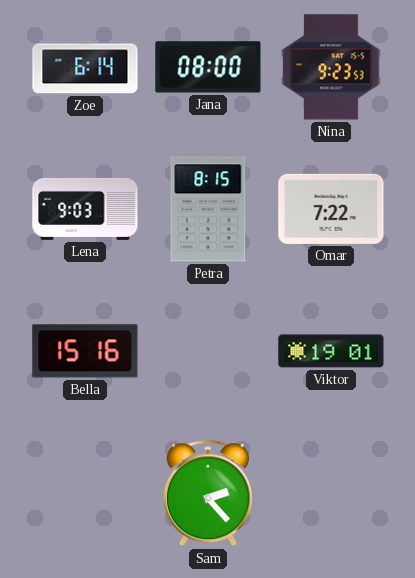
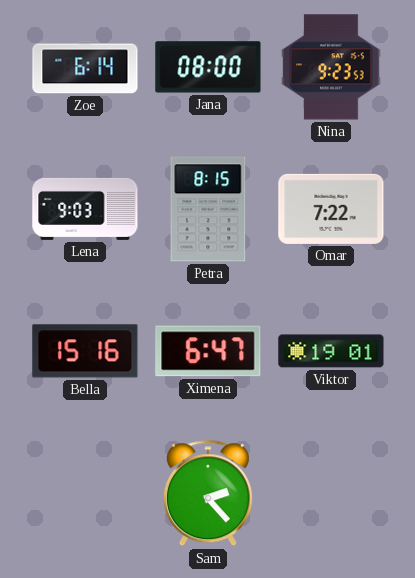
Ximena: none -> 6:47 (208, 351)
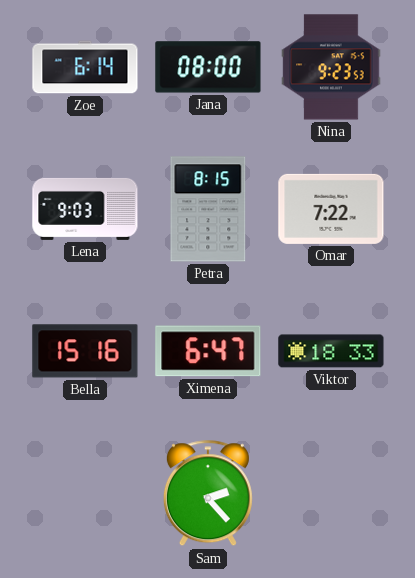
Viktor: 19:01 -> 18:33 (331, 351)
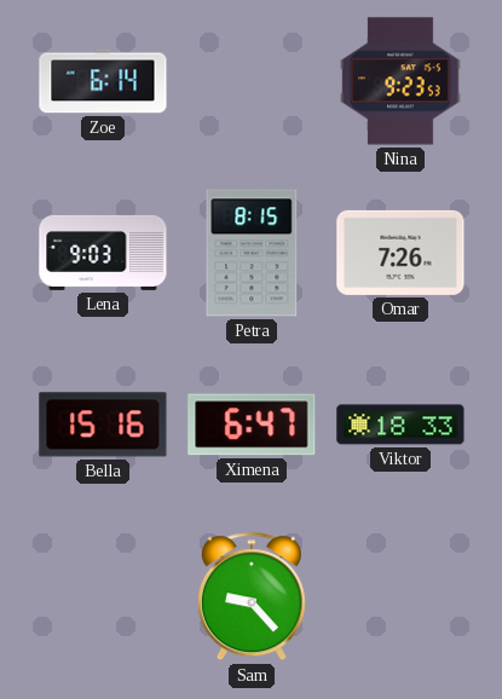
Jana: 08:00 -> none (208, 67)
Omar: 7:22 -> 7:26 (400, 253)
Sam: 2:23 -> 9:23 (252, 597)
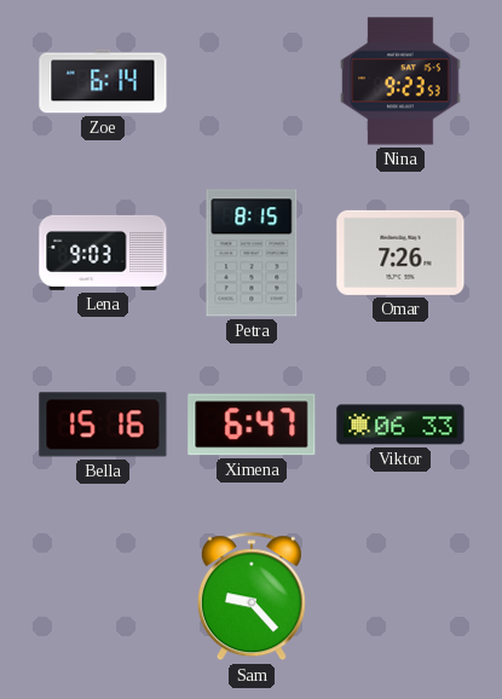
Viktor: 18:33 -> 06:33 (400, 424)
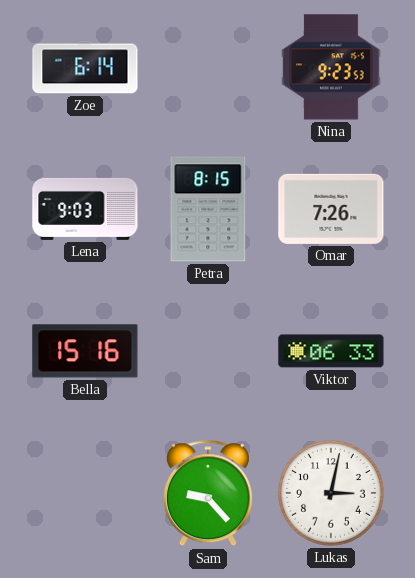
Ximena: 6:47 -> none (252, 424)
Lukas: none -> 3:02 (332, 494)
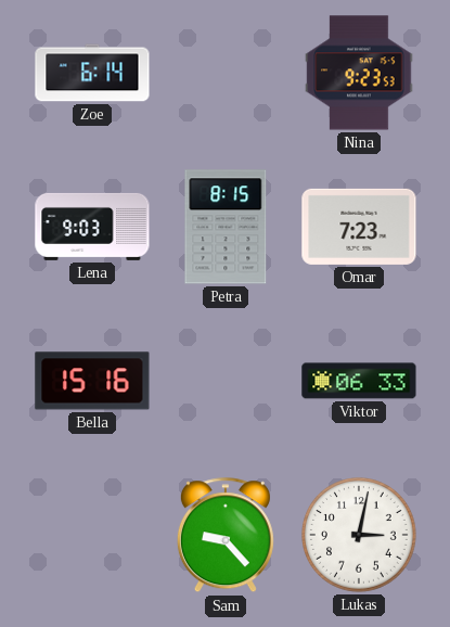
Omar: 7:26 -> 7:23 (359, 227)
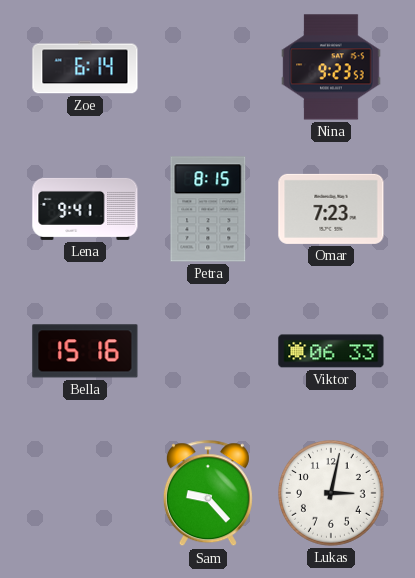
Lena: 9:03 -> 9:41 (85, 209)
